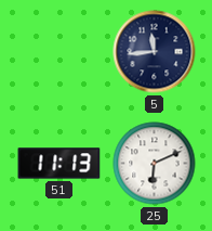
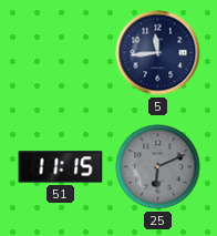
51: 11:13 -> 11:15 (61, 167)
25 dial: white -> grey (158, 167)
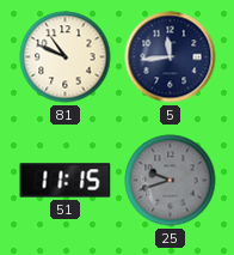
81: none -> 10:49 (66, 57)
25: 6:11 -> 9:42 (171, 181)
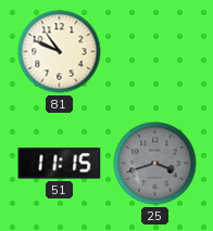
5: 11:44 -> none (171, 57)
25: 9:42 -> 3:42 (155, 164)
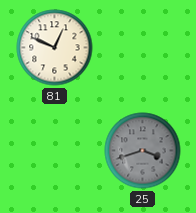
81: 10:49 -> 12:49 (55, 48)
51: 11:15 -> none (60, 164)
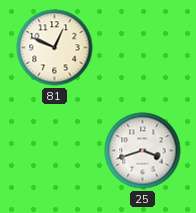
25 dial: grey -> white (143, 151)
